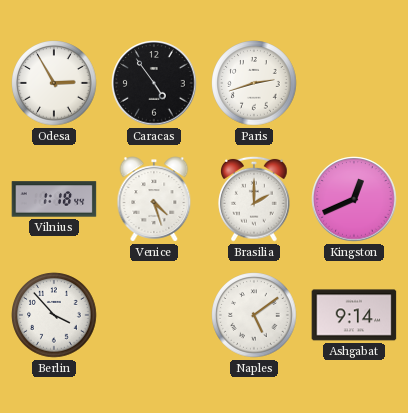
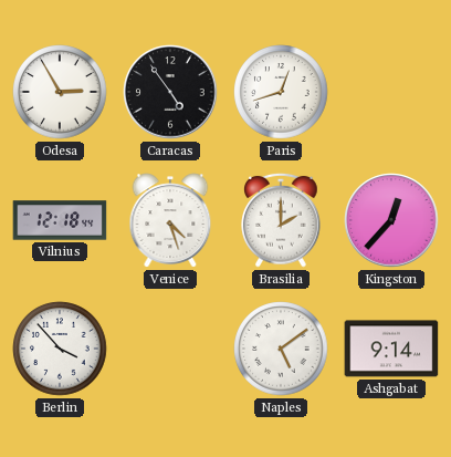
Paris: 2:42 -> 12:42 (281, 92)
Vilnius: 1:18 -> 12:18 (60, 220)
Kingston: 12:41 -> 12:37 (391, 220)
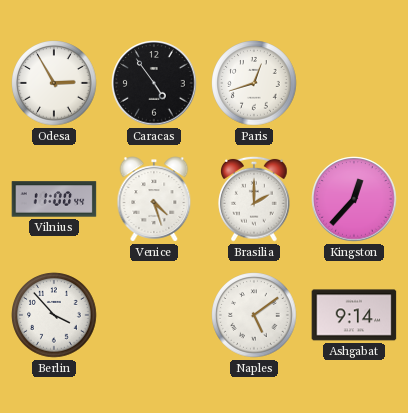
Vilnius: 12:18 -> 11:00 (54, 199)
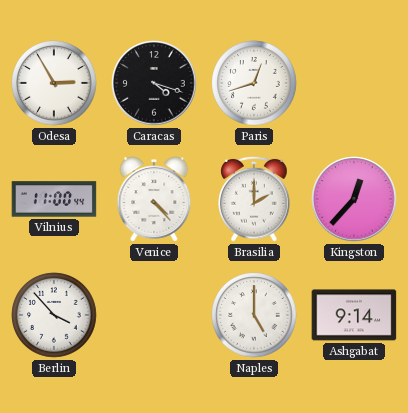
Caracas: 4:54 -> 4:18 (154, 83)
Venice: 4:27 -> 4:23 (154, 199)
Naples: 5:09 -> 5:00 (254, 315)
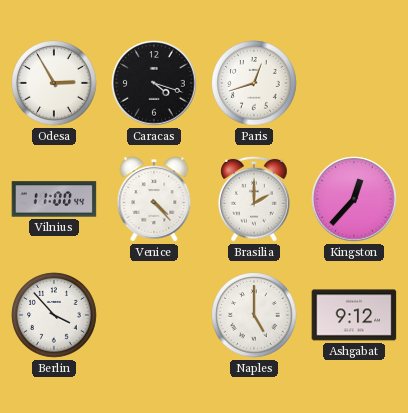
Ashgabat: 9:14 -> 9:12 (354, 315)
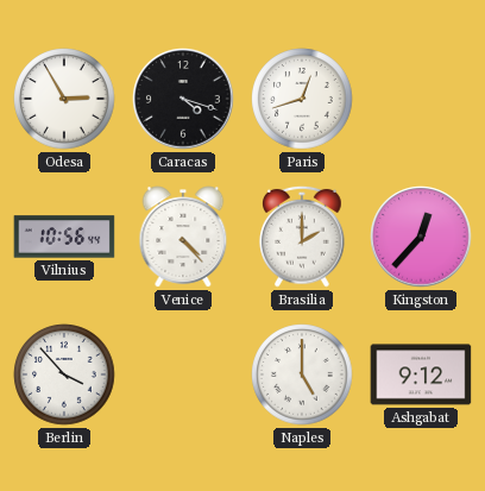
Vilnius: 11:00 -> 10:56 (64, 237)
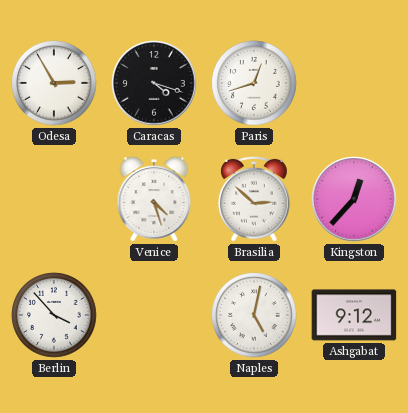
Vilnius: 10:56 -> none (64, 237)
Venice: 4:23 -> 4:27 (154, 199)
Brasilia: 2:00 -> 2:52 (254, 199)
Naples: 5:00 -> 5:02 (254, 315)
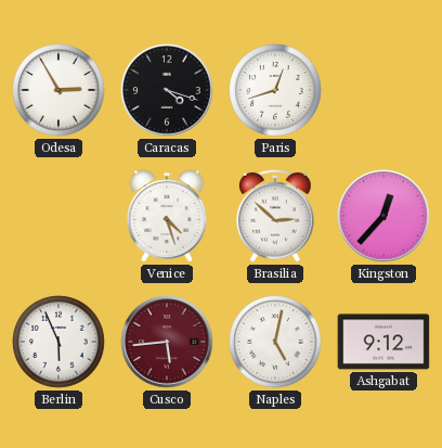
Berlin: 3:53 -> 5:56 (58, 342)
Cusco: none -> 5:44 (167, 342)
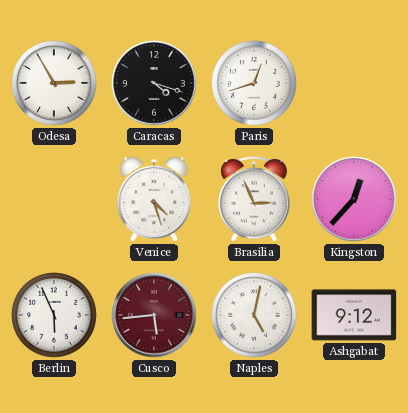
Brasilia: 2:52 -> 2:56 (254, 199)
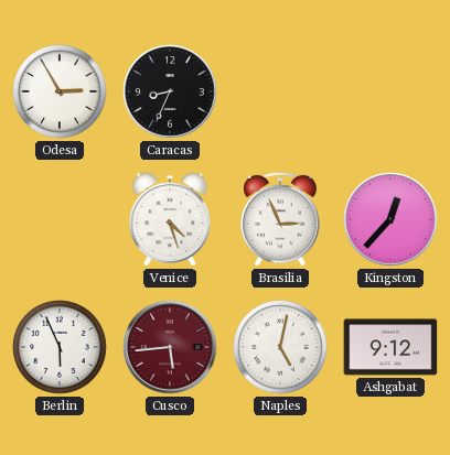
Caracas: 4:18 -> 8:34 (170, 91)
Paris: 12:42 -> none (254, 83)
